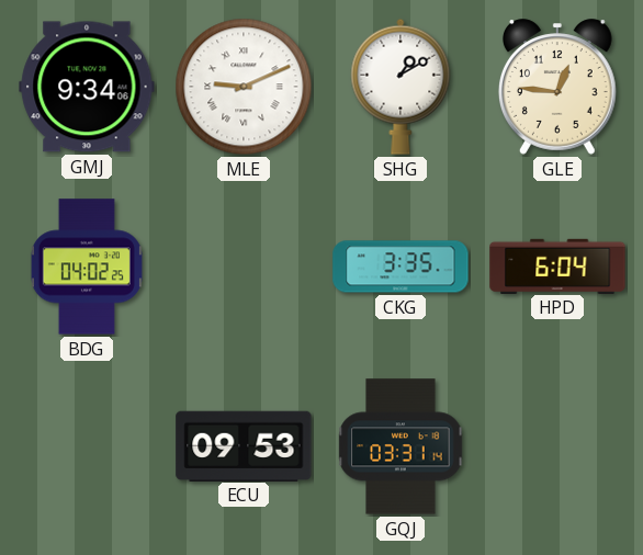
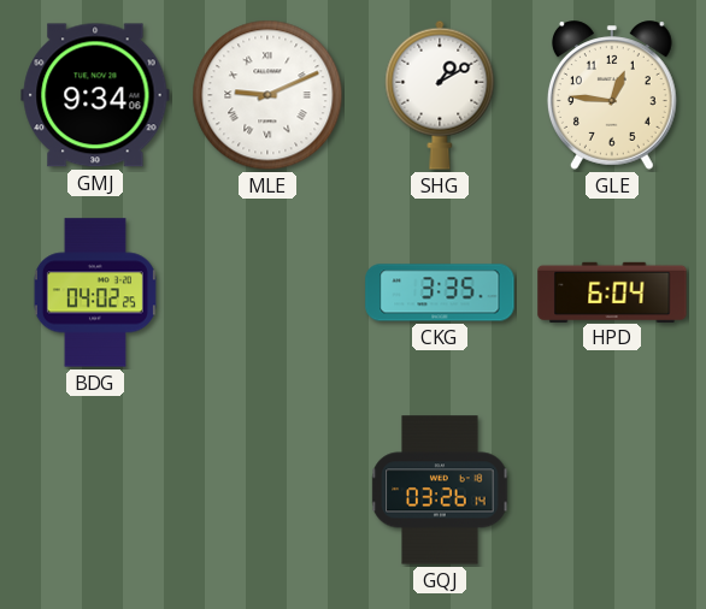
ECU: 09:53 -> none (244, 445)
GQJ: 03:31 -> 03:26 (440, 490)
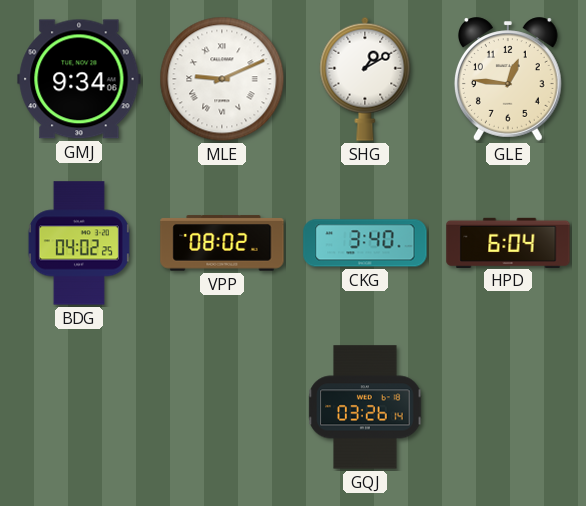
VPP: none -> 08:02 (222, 243)
CKG: 3:35 -> 3:40 (365, 243)
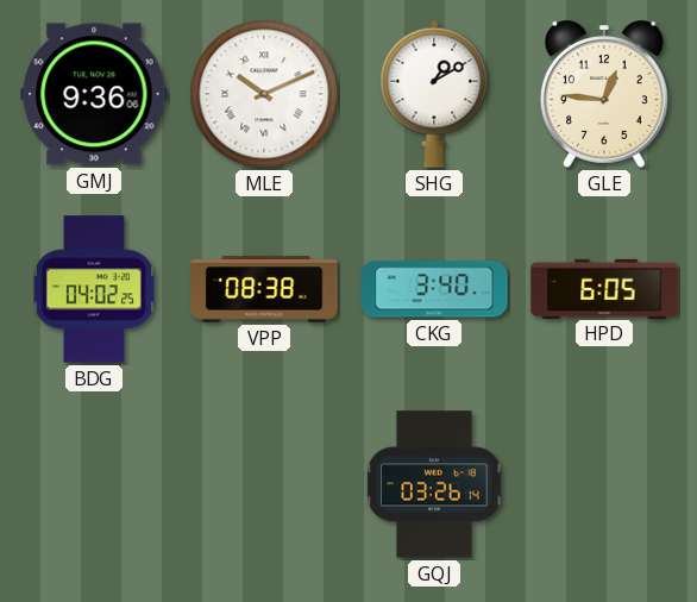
GMJ: 9:34 -> 9:36 (94, 94)
MLE: 9:11 -> 10:11 (264, 94)
VPP: 08:02 -> 08:38 (264, 289)
HPD: 6:04 -> 6:05 (604, 288)
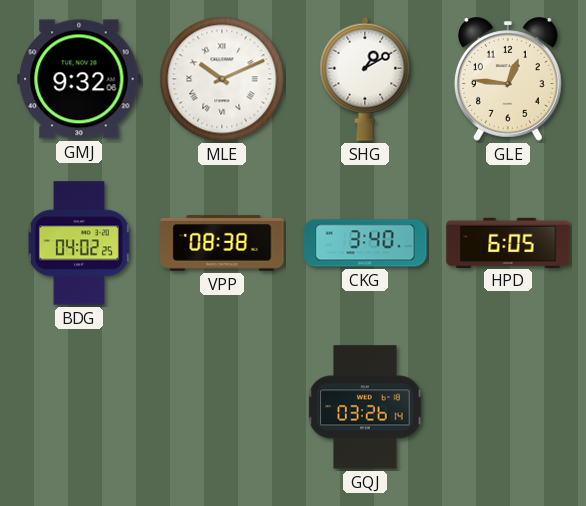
GMJ: 9:36 -> 9:32 (79, 79)
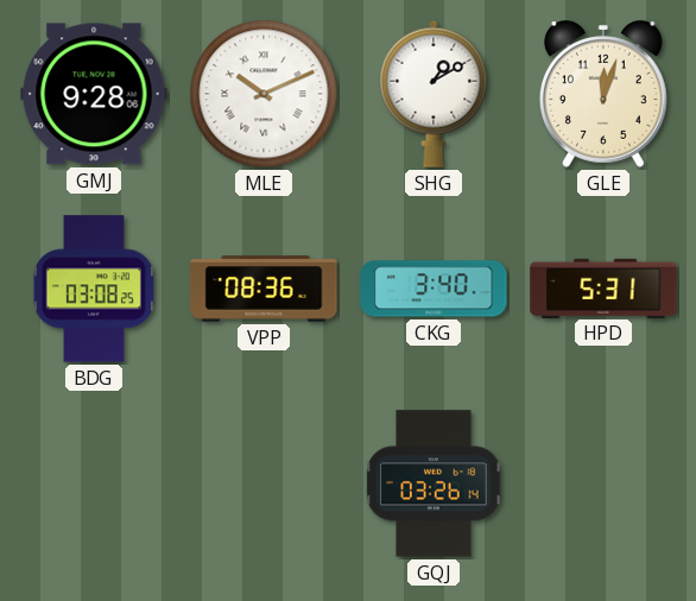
GMJ: 9:32 -> 9:28 (94, 94)
GLE: 12:46 -> 12:03 (603, 94)
BDG: 04:02 -> 03:08 (94, 289)
VPP: 08:38 -> 08:36 (264, 289)
HPD: 6:05 -> 5:31 (603, 287)
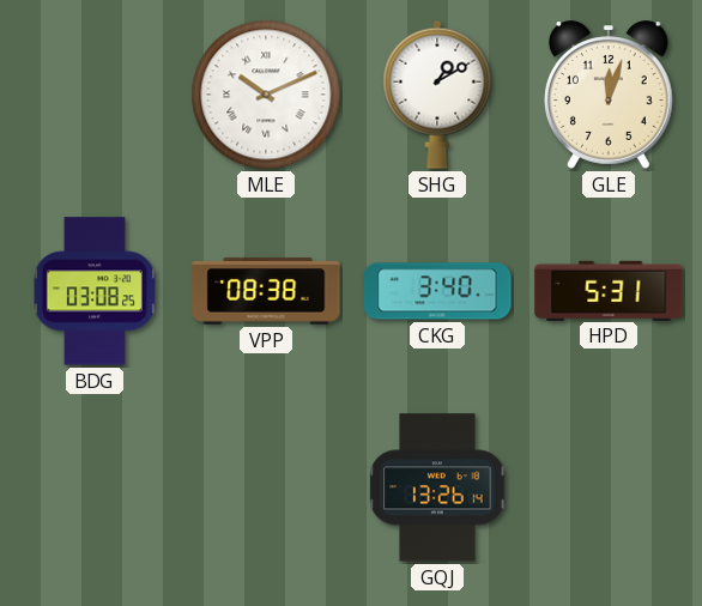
GMJ: 9:28 -> none (94, 94)
VPP: 08:36 -> 08:38 (266, 291)
GQJ: 03:26 -> 13:26 (437, 487)
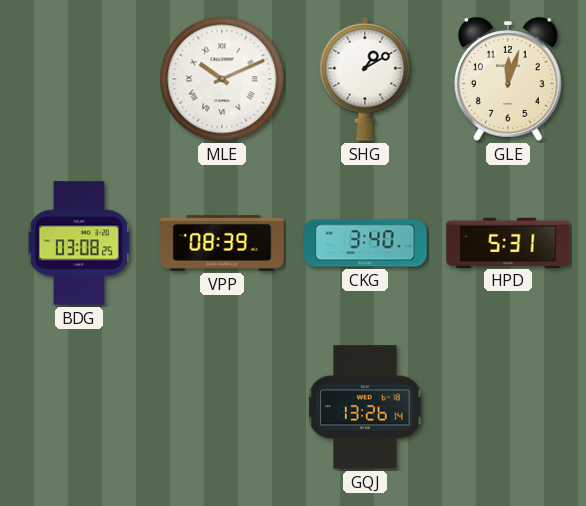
VPP: 08:38 -> 08:39 (222, 243)
